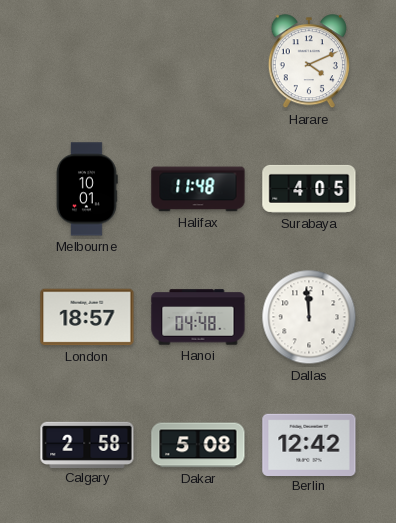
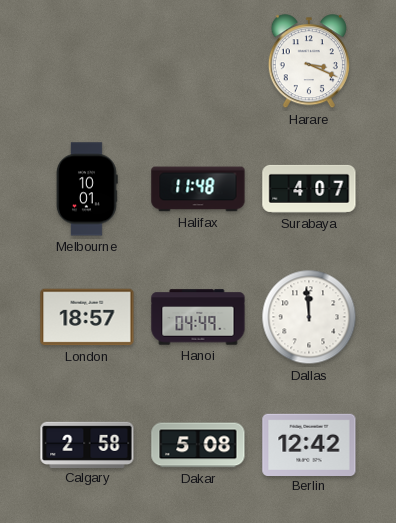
Harare: 4:11 -> 3:19 (309, 62)
Surabaya: 4:05 -> 4:07 (309, 189)
Hanoi: 04:48 -> 04:49 (198, 317)
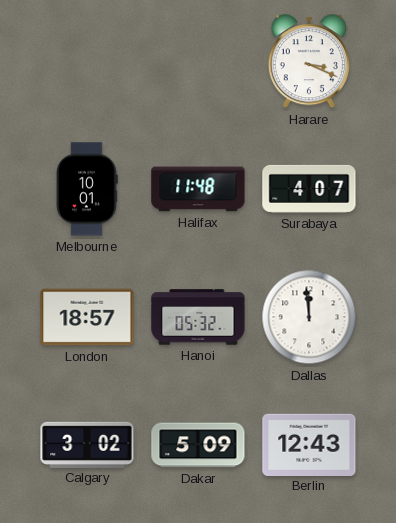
Hanoi: 04:49 -> 05:32 (198, 317)
Calgary: 2:58 -> 3:02 (87, 444)
Dakar: 5:08 -> 5:09 (198, 445)
Berlin: 12:42 -> 12:43 (309, 444)
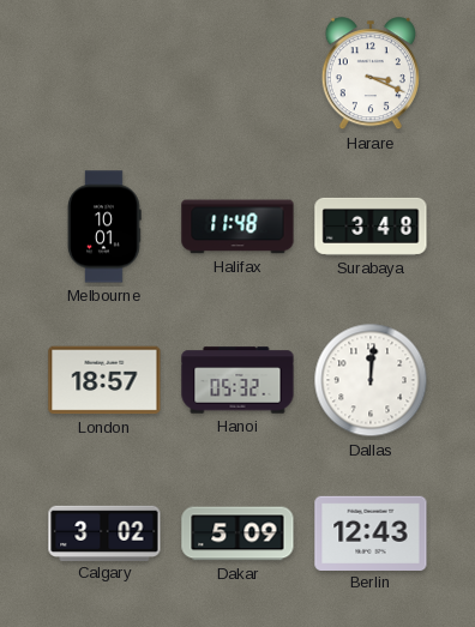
Surabaya: 4:07 -> 3:48 (371, 227)
Dallas: 11:59 -> 12:01 (371, 380)
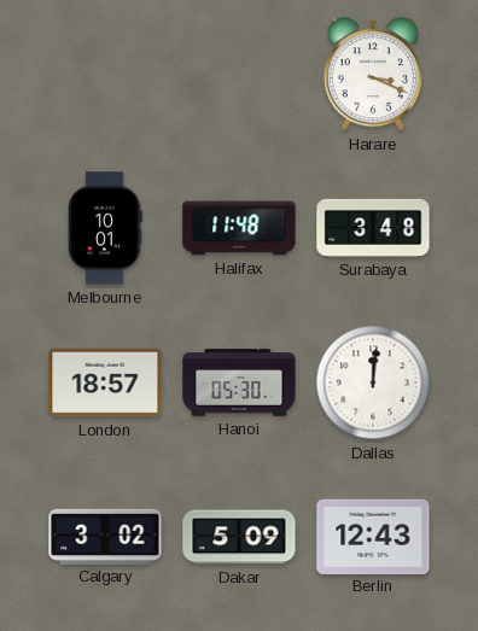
Hanoi: 05:32 -> 05:30 (239, 382)
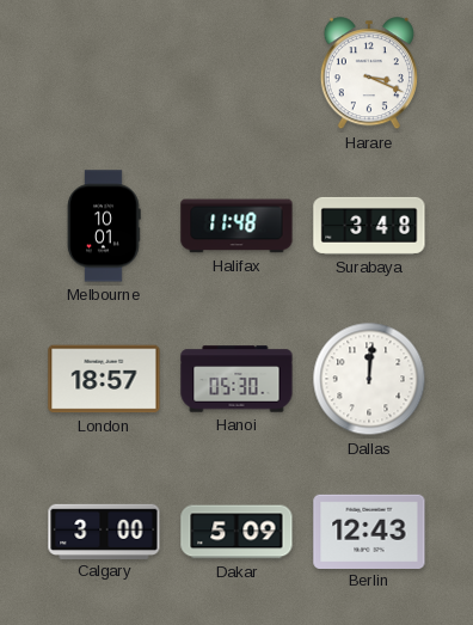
Calgary: 3:02 -> 3:00 (104, 531)
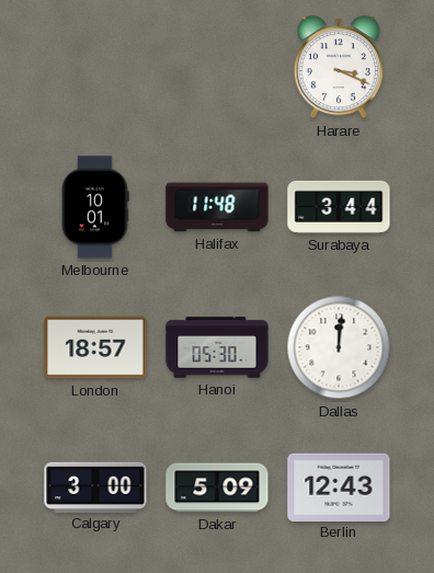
Surabaya: 3:48 -> 3:44 (339, 207)
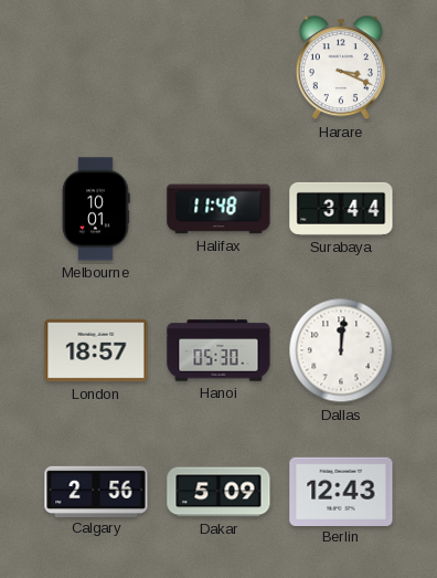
Calgary: 3:00 -> 2:56 (96, 491)
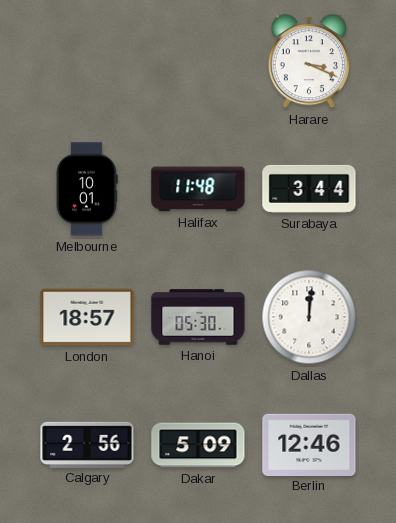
Berlin: 12:43 -> 12:46 (309, 444)
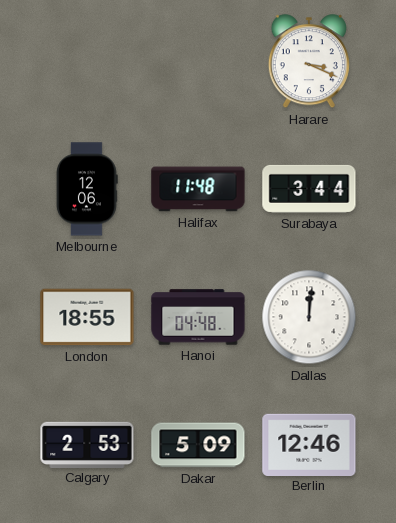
Melbourne: 10:01 -> 12:06 (87, 189)
London: 18:57 -> 18:55 (87, 317)
Hanoi: 05:30 -> 04:48 (198, 317)
Calgary: 2:56 -> 2:53 (87, 444)
